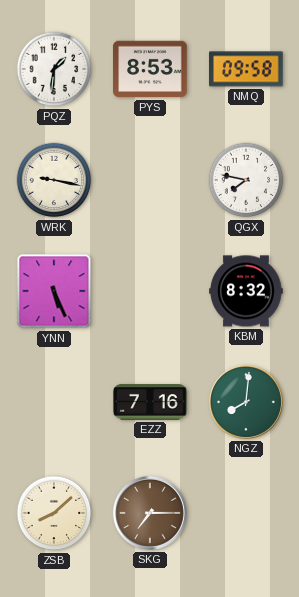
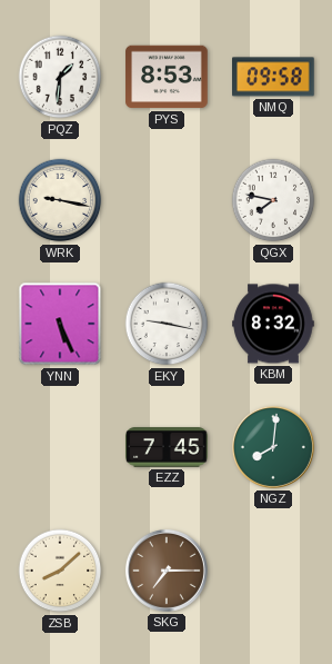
EKY: none -> 9:17 (167, 324)
EZZ: 7:16 -> 7:45 (167, 447)
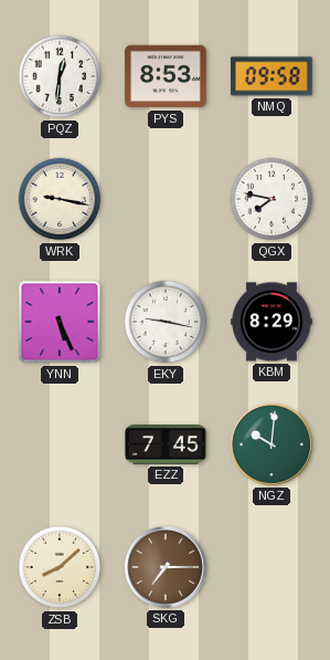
PQZ: 1:31 -> 12:31 (60, 76)
KBM: 8:32 -> 8:29 (272, 322)
NGZ: 8:01 -> 10:01 (272, 444)
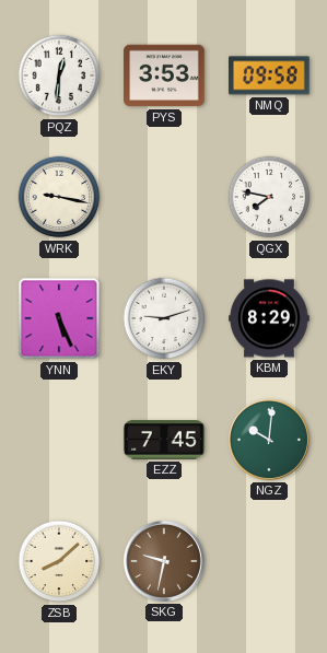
PYS: 8:53 -> 3:53 (164, 75)
EKY: 9:17 -> 9:12 (164, 318)
SKG: 7:15 -> 9:32 (164, 561)
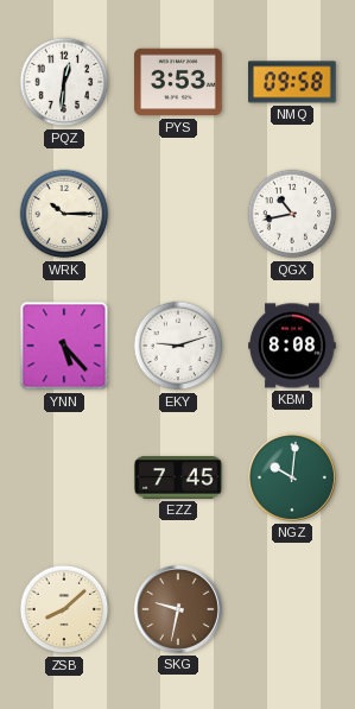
WRK: 9:17 -> 10:15 (64, 214)
QGX: 7:47 -> 10:43 (292, 214)
YNN: 5:26 -> 5:23 (64, 346)
KBM: 8:29 -> 8:08 (292, 346)
